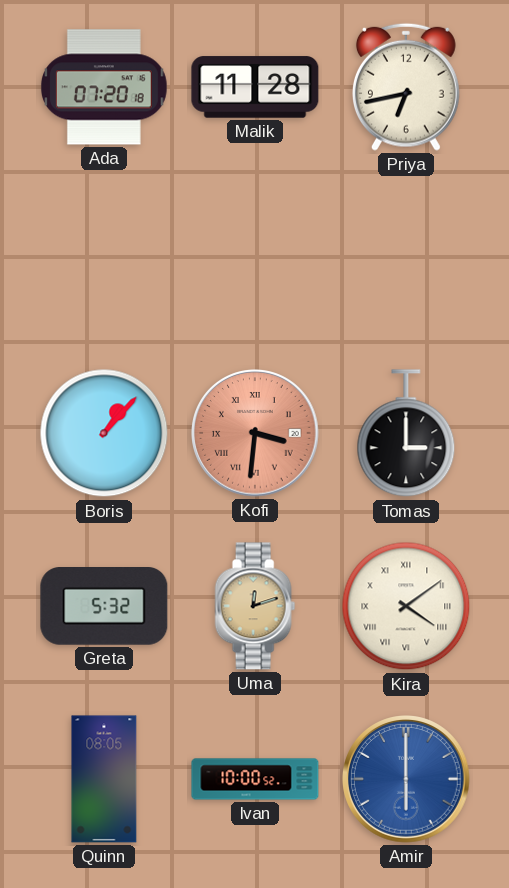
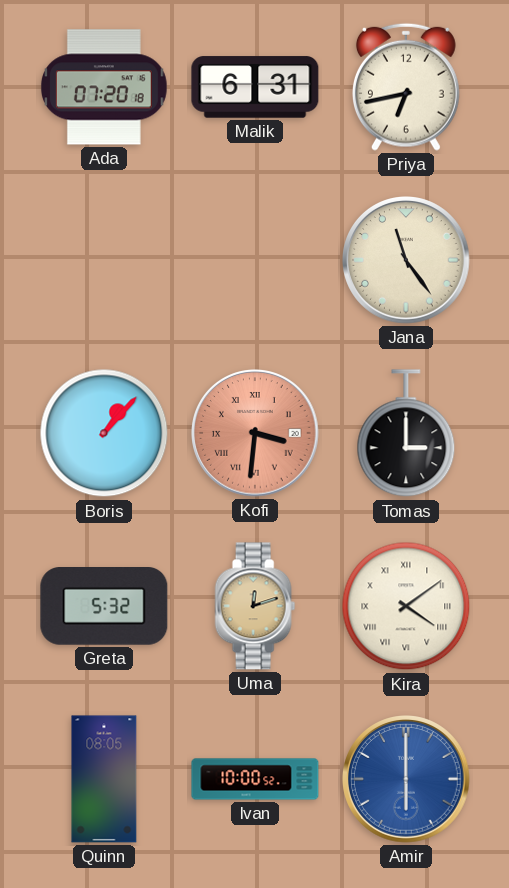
Malik: 11:28 -> 6:31 (255, 87)
Jana: none -> 11:24 (406, 260)
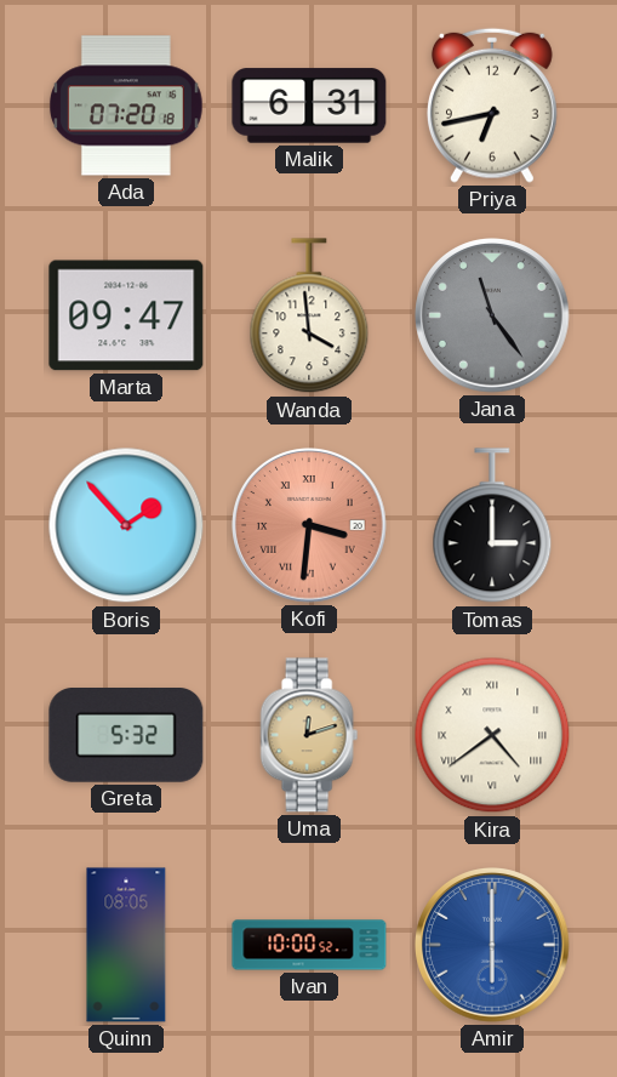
Marta: none -> 09:47 (126, 315)
Wanda: none -> 3:59 (309, 317)
Jana dial: cream -> grey (492, 315)
Boris: 1:07 -> 1:53 (126, 525)
Kira: 4:09 -> 4:39 (492, 735)
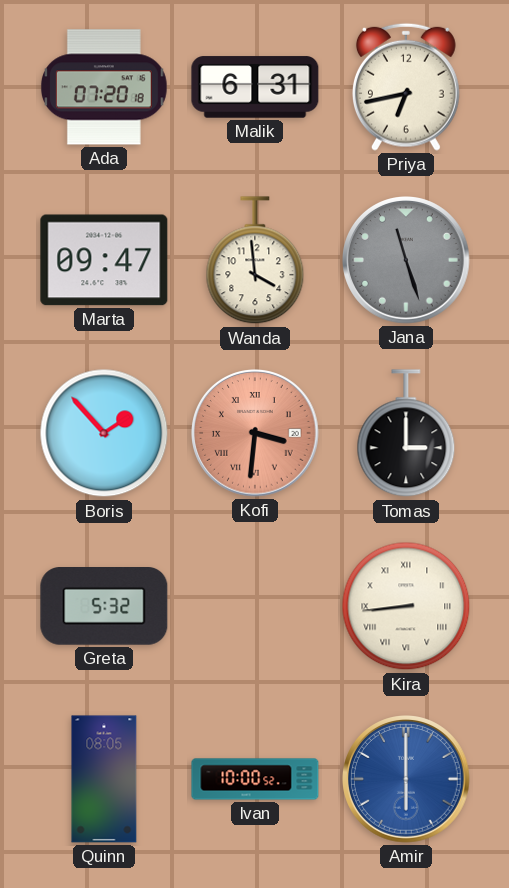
Jana: 11:24 -> 11:27 (406, 260)
Uma: 12:12 -> none (309, 735)
Kira: 4:39 -> 8:44 (406, 606)
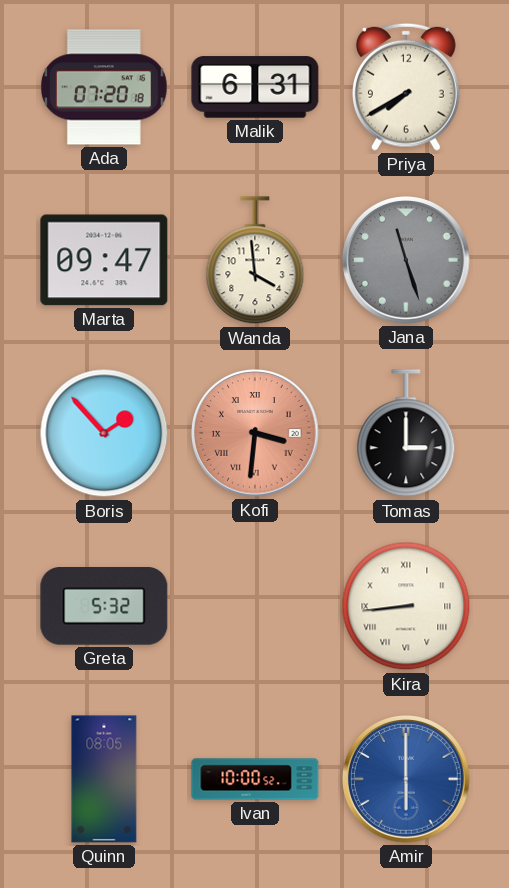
Priya: 6:43 -> 7:40 (406, 87)
